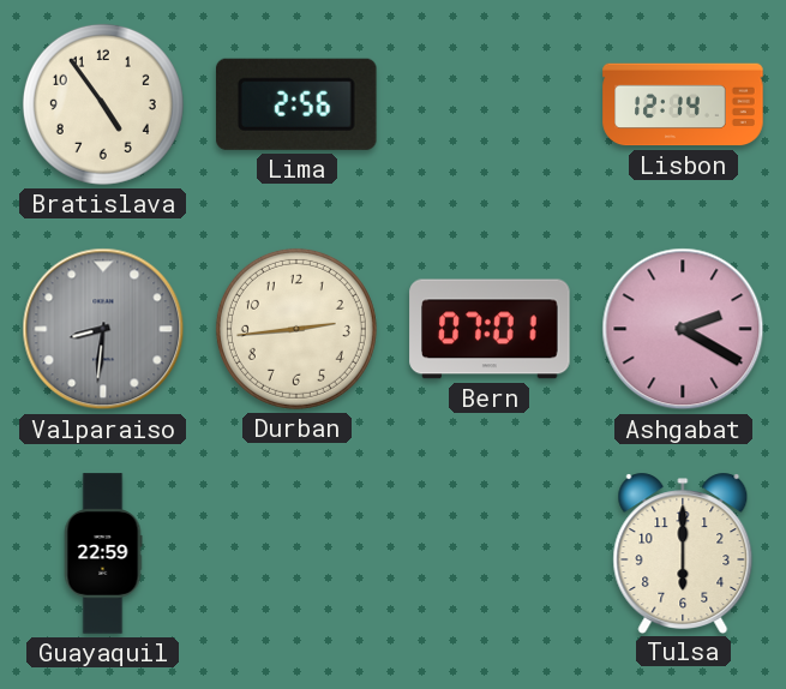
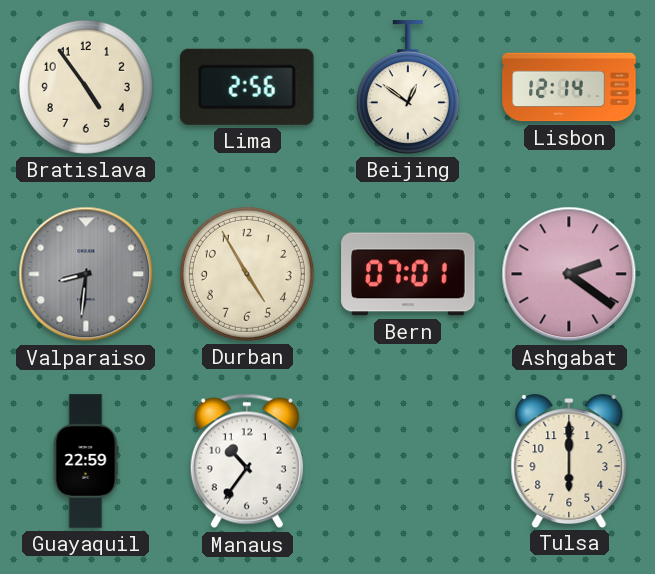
Beijing: none -> 12:51 (408, 87)
Durban: 2:44 -> 4:55 (247, 274)
Ashgabat: 2:20 -> 2:21 (569, 274)
Manaus: none -> 10:36 (247, 461)
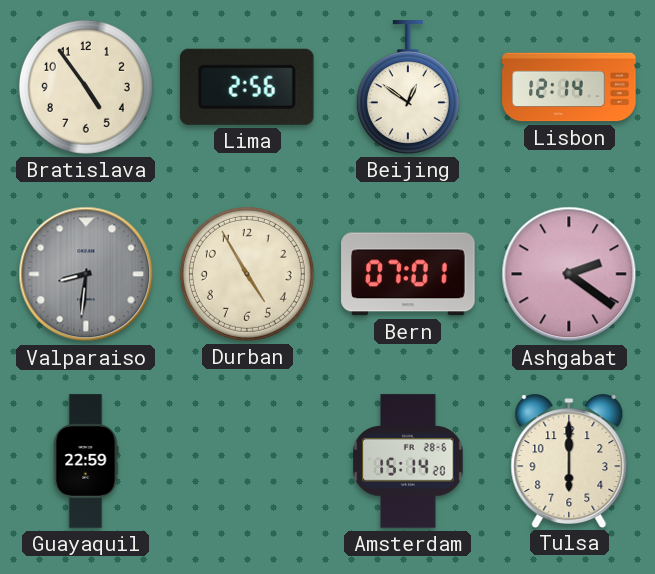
Manaus: 10:36 -> none (247, 461)
Amsterdam: none -> 15:14 (408, 461)
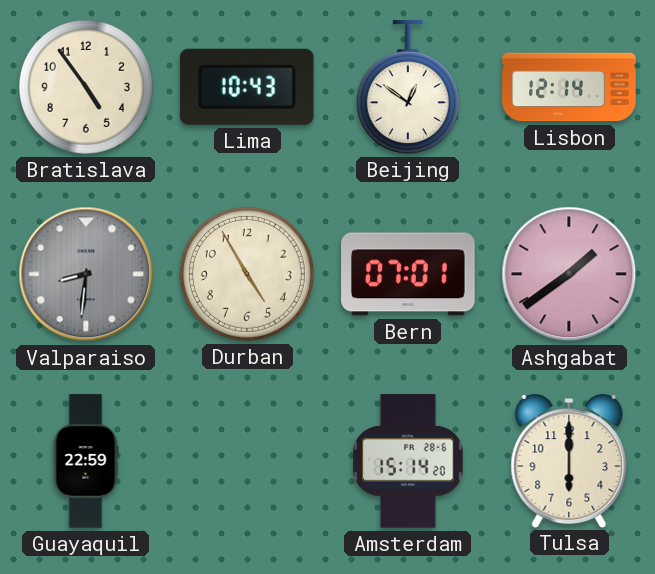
Lima: 2:56 -> 10:43 (247, 87)
Ashgabat: 2:21 -> 1:39 (569, 274)
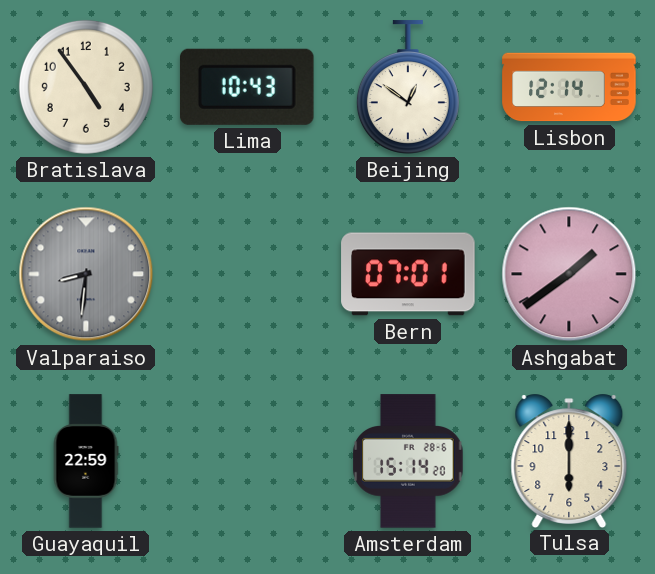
Durban: 4:55 -> none (247, 274)
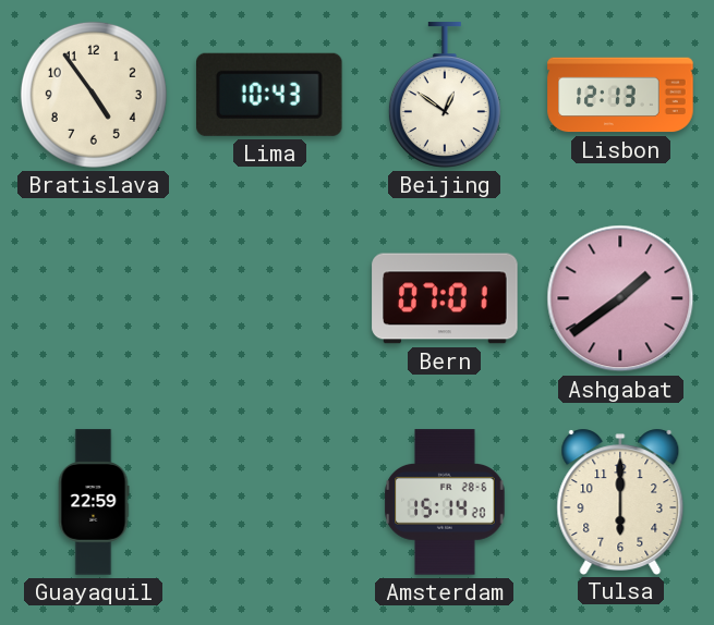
Lisbon: 12:14 -> 12:13 (620, 95)
Valparaiso: 8:31 -> none (86, 274)
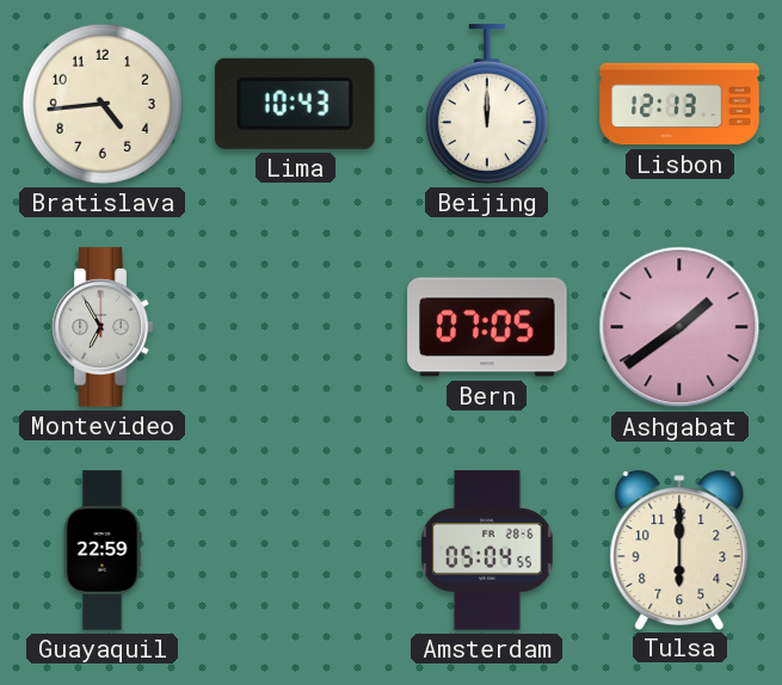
Bratislava: 4:54 -> 4:44 (103, 104)
Beijing: 12:51 -> 12:00 (487, 104)
Montevideo: none -> 6:55 (103, 327)
Bern: 07:01 -> 07:05 (487, 327)
Amsterdam: 15:14 -> 05:04 (487, 550)
